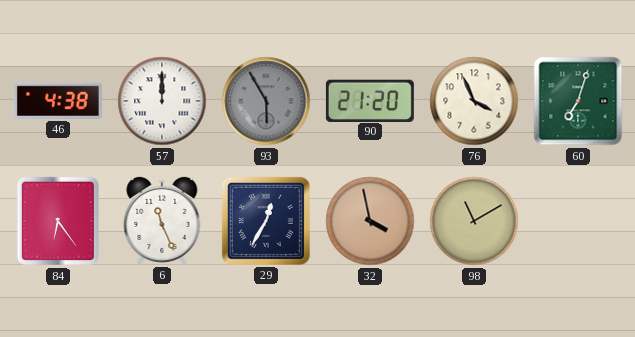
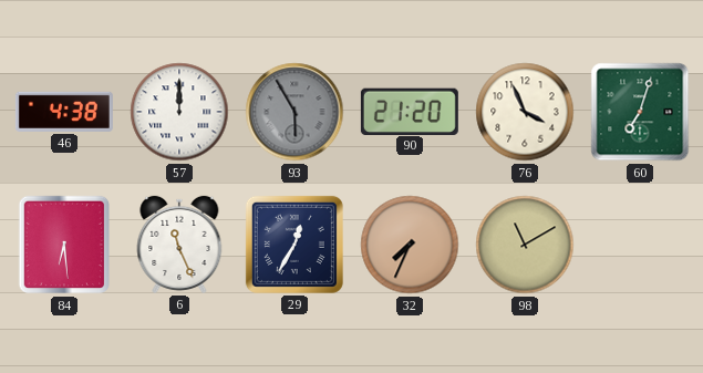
84: 6:24 -> 6:29 (63, 245)
32: 3:58 -> 7:34 (410, 245)
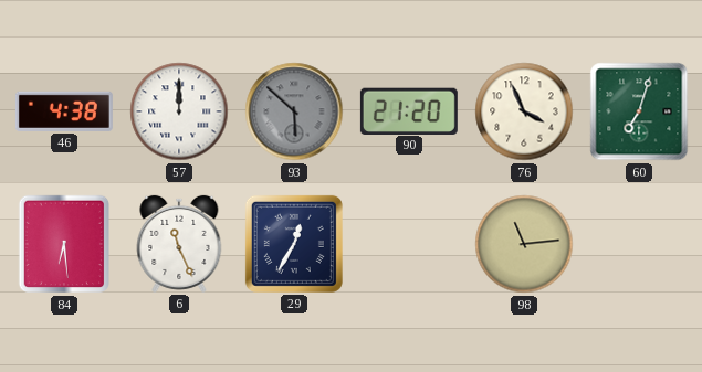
93: 5:55 -> 5:52 (294, 111)
32: 7:34 -> none (410, 245)
98: 11:10 -> 11:14 (524, 244)
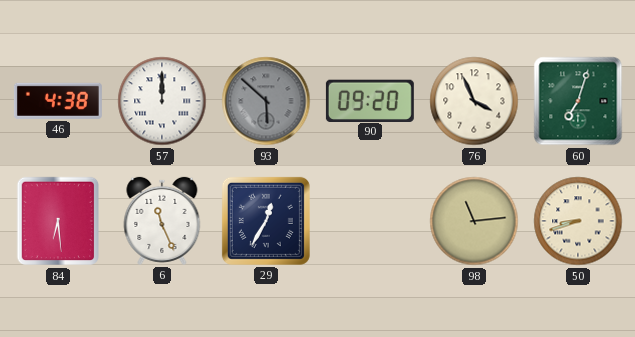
90: 21:20 -> 09:20 (370, 100)
50: none -> 8:42 (578, 221)
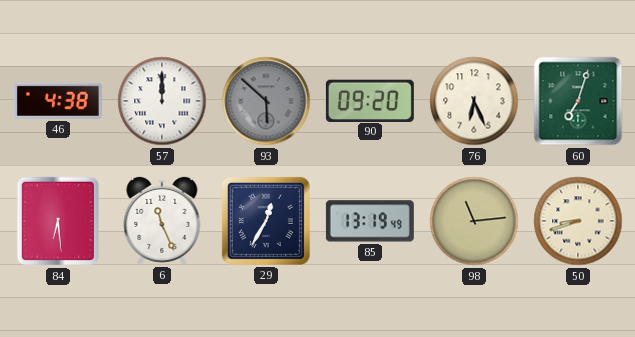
76: 3:56 -> 6:26 (474, 101)
85: none -> 13:19 (370, 221)
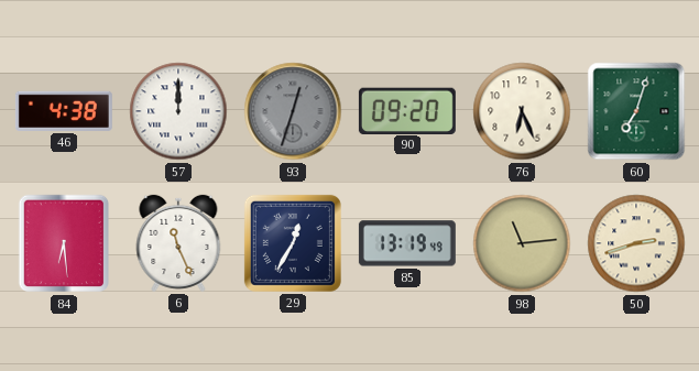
93: 5:52 -> 12:33 (293, 111)
50: 8:42 -> 2:42 (636, 243)
